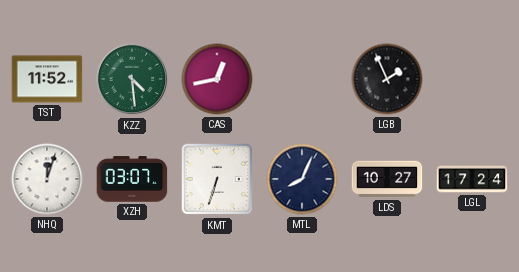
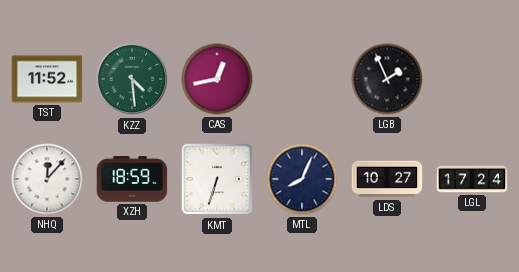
NHQ: 12:03 -> 12:07 (47, 179)
XZH: 03:07 -> 18:59 (132, 179)
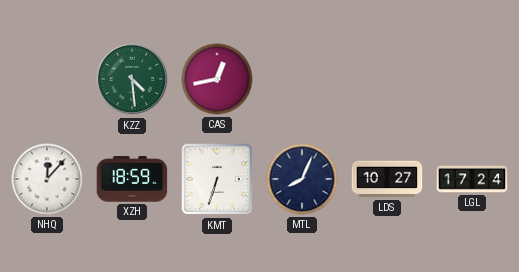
TST: 11:52 -> none (47, 79)
LGB: 1:56 -> none (387, 79)
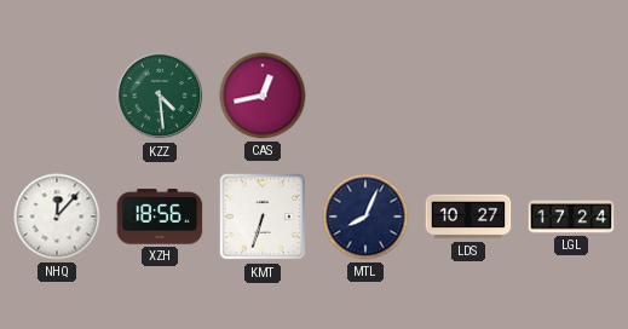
XZH: 18:59 -> 18:56 (160, 217)
